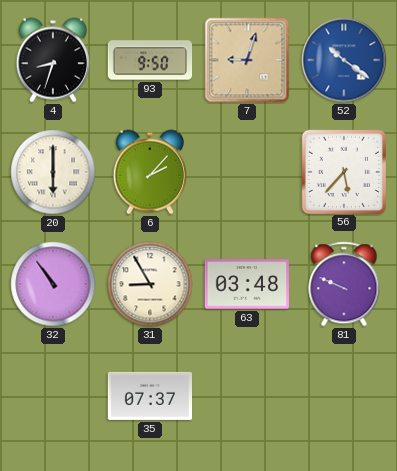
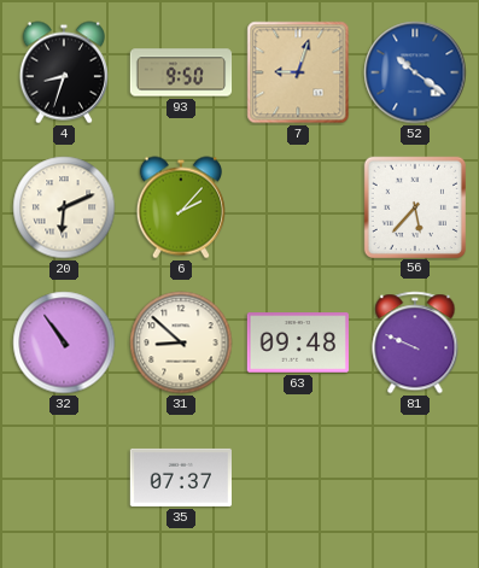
20: 6:00 -> 6:11 (64, 207)
31: 8:55 -> 8:52 (181, 342)
63: 03:48 -> 09:48 (297, 342)
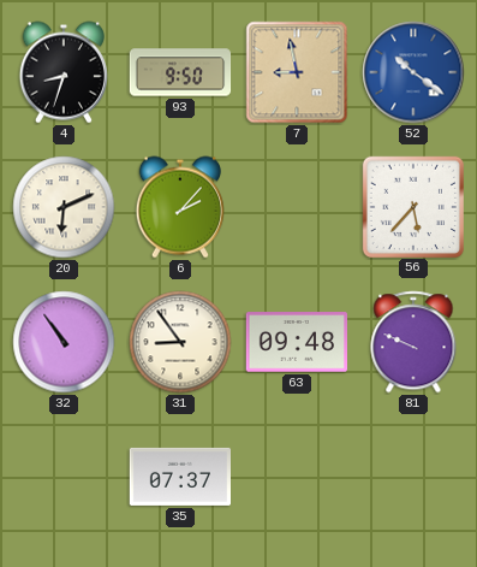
7: 9:03 -> 8:58 (297, 72)
31: 8:52 -> 8:54 (180, 342)
